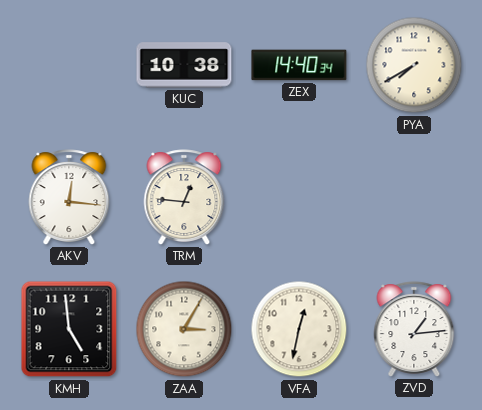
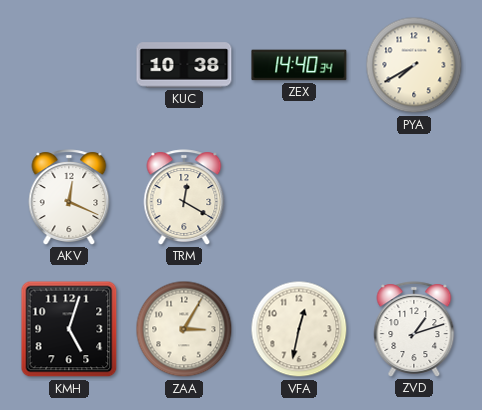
AKV: 12:16 -> 12:19 (69, 197)
TRM: 12:46 -> 12:20 (184, 197)
KMH: 4:59 -> 5:03 (69, 329)
ZVD: 1:14 -> 1:12 (414, 329)
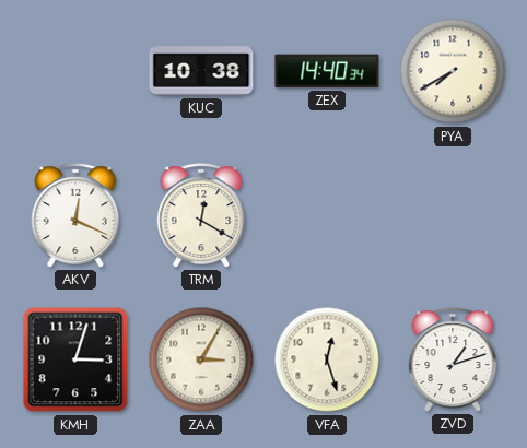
KMH: 5:03 -> 3:03 (75, 359)
VFA: 12:32 -> 12:27 (327, 359)
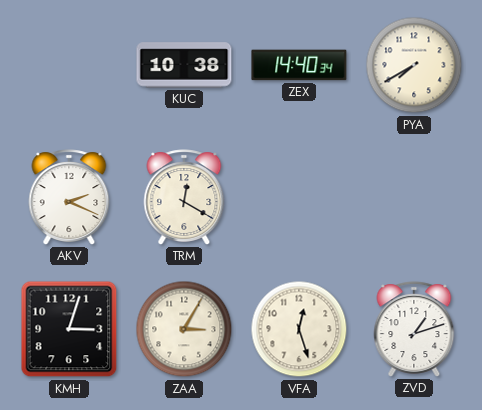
AKV: 12:19 -> 2:19 (69, 197)
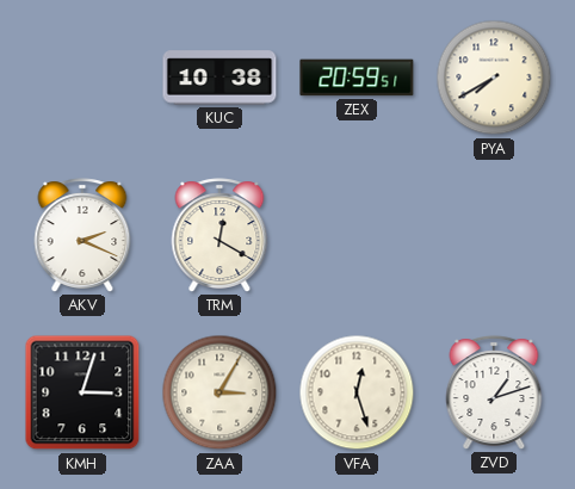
ZEX: 14:40 -> 20:59 (357, 78)
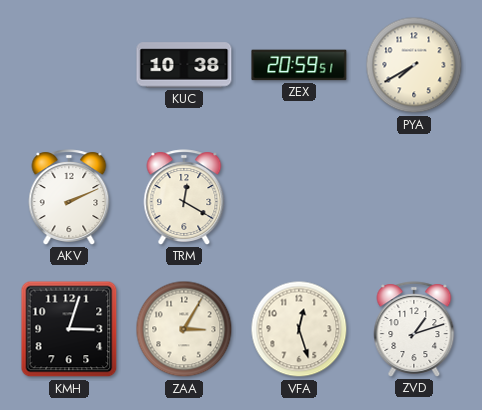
AKV: 2:19 -> 2:11 (69, 197)
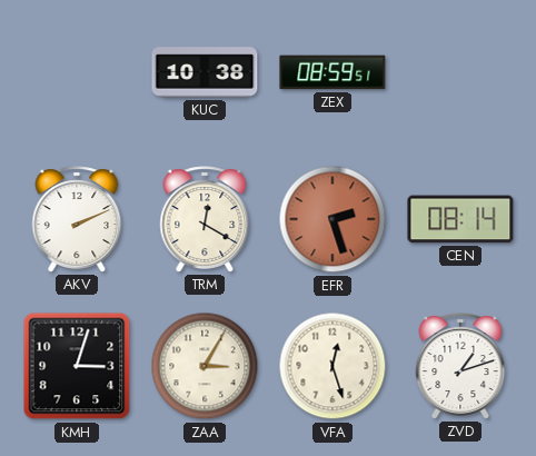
ZEX: 20:59 -> 08:59 (332, 72)
PYA: 7:40 -> none (414, 65)
EFR: none -> 2:27 (332, 219)
CEN: none -> 08:14 (460, 219)
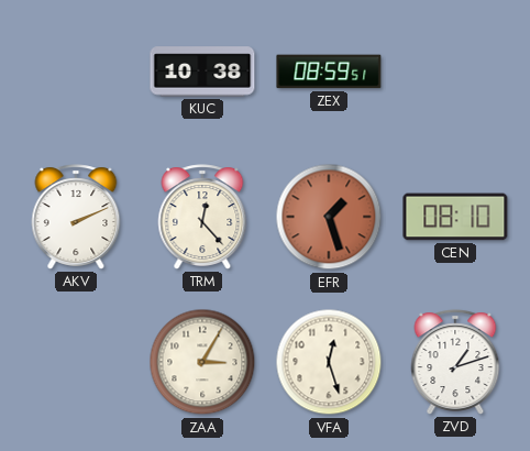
TRM: 12:20 -> 12:23 (202, 217)
EFR: 2:27 -> 1:27 (329, 217)
CEN: 08:14 -> 08:10 (455, 217)
KMH: 3:03 -> none (77, 366)
